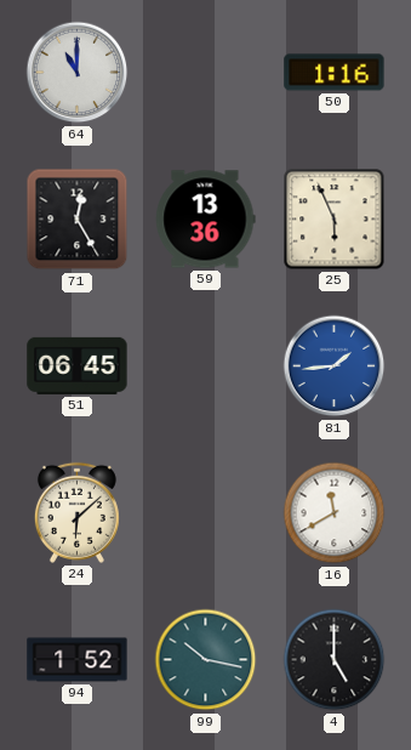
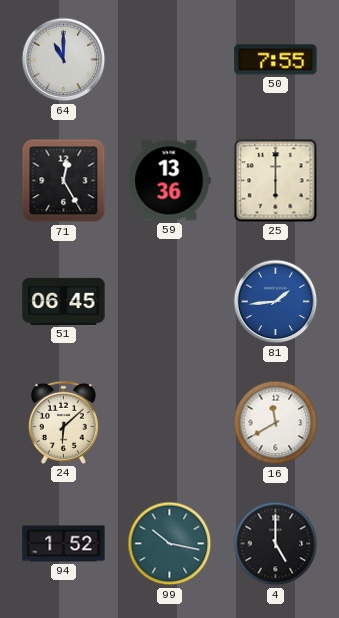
50: 1:16 -> 7:55 (276, 60)
25: 5:56 -> 6:00 (276, 181)
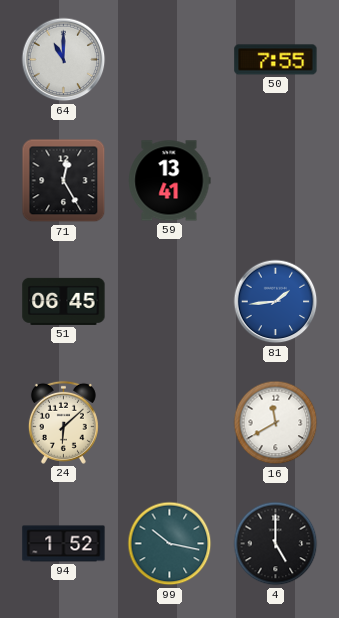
59: 13:36 -> 13:41 (169, 181)
25: 6:00 -> none (276, 181)
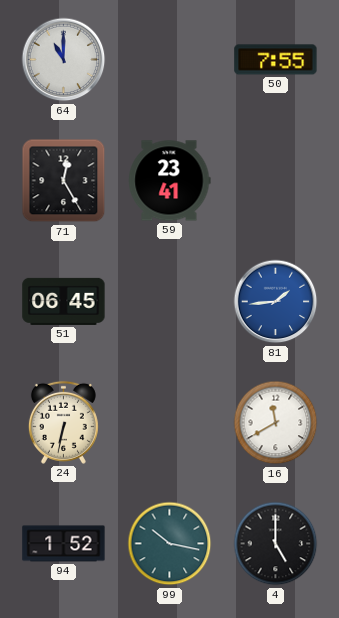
59: 13:41 -> 23:41 (169, 181)
24: 6:08 -> 6:32 (63, 422)
